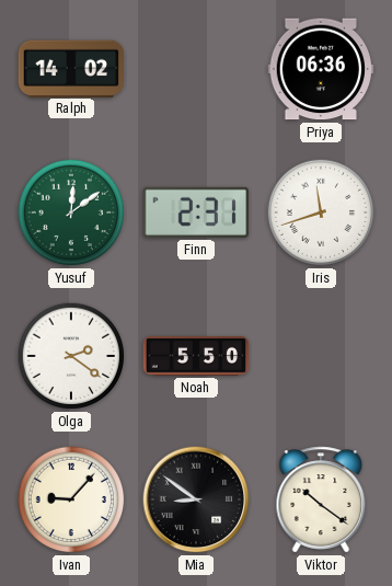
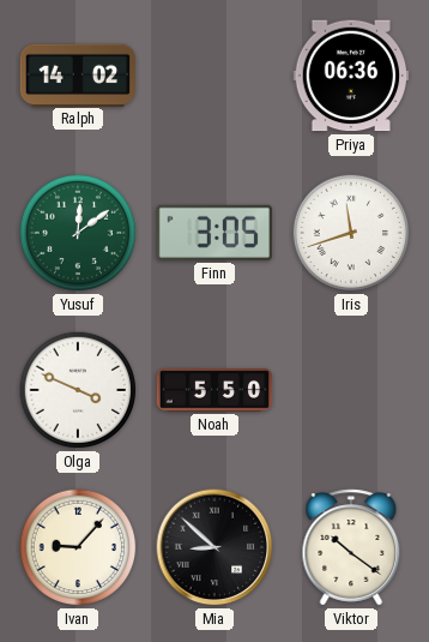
Finn: 2:31 -> 3:05 (213, 233)
Olga: 2:21 -> 3:49 (78, 390)
Mia: 8:51 -> 8:52 (214, 547)
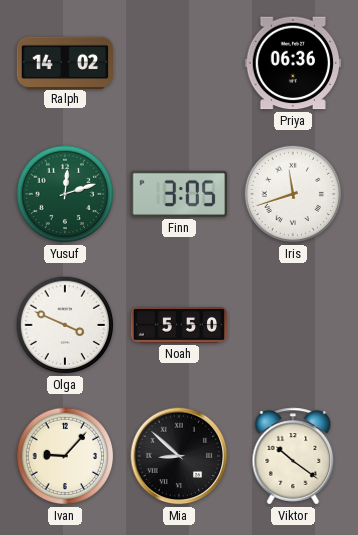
Yusuf: 12:09 -> 12:12 (65, 194)
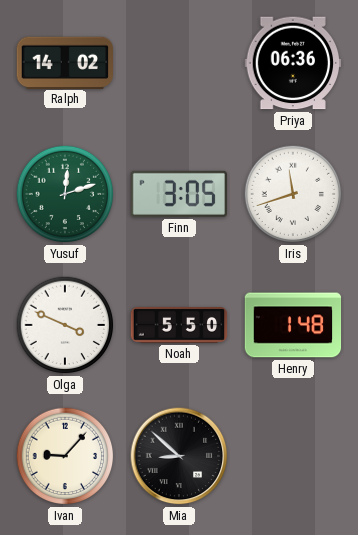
Henry: none -> 1:48 (293, 325)
Viktor: 10:21 -> none (293, 456)
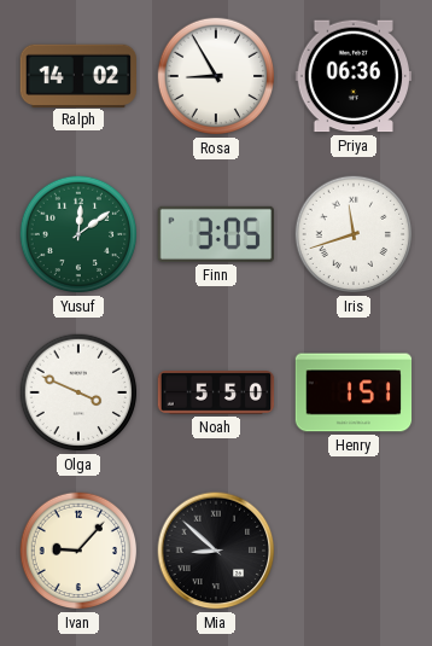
Rosa: none -> 8:55 (216, 76)
Yusuf: 12:12 -> 12:09 (78, 234)
Henry: 1:48 -> 1:51 (354, 392)
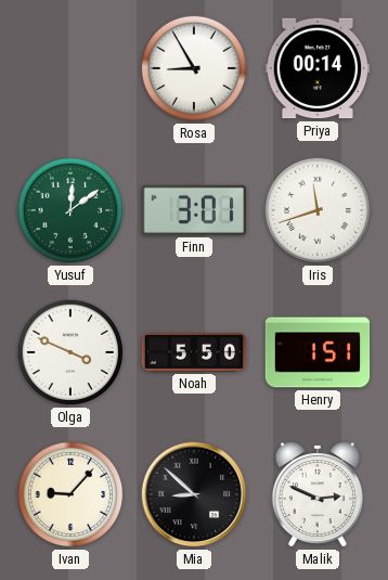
Ralph: 14:02 -> none (77, 75)
Priya: 06:36 -> 00:14 (318, 68)
Finn: 3:05 -> 3:01 (193, 210)
Malik: none -> 2:49 (318, 494)
